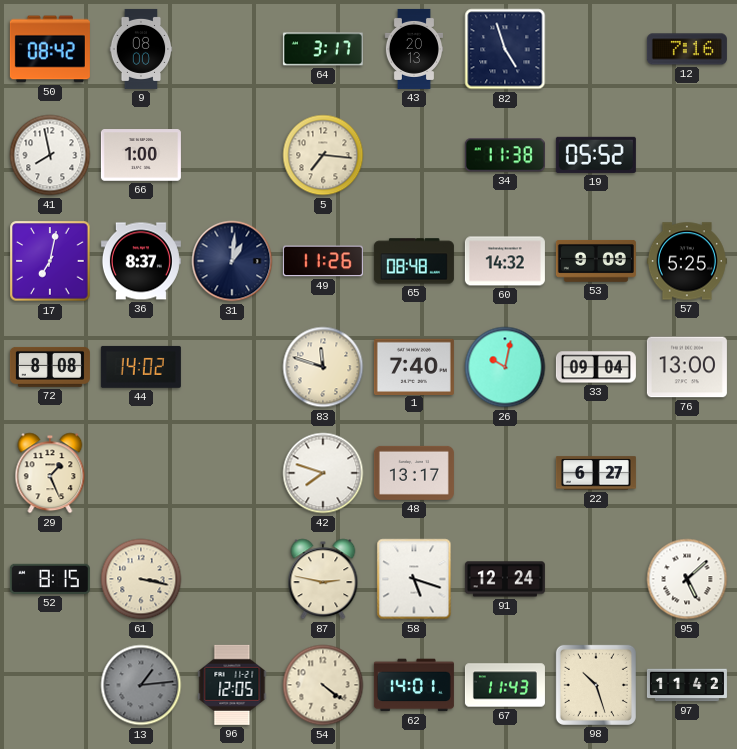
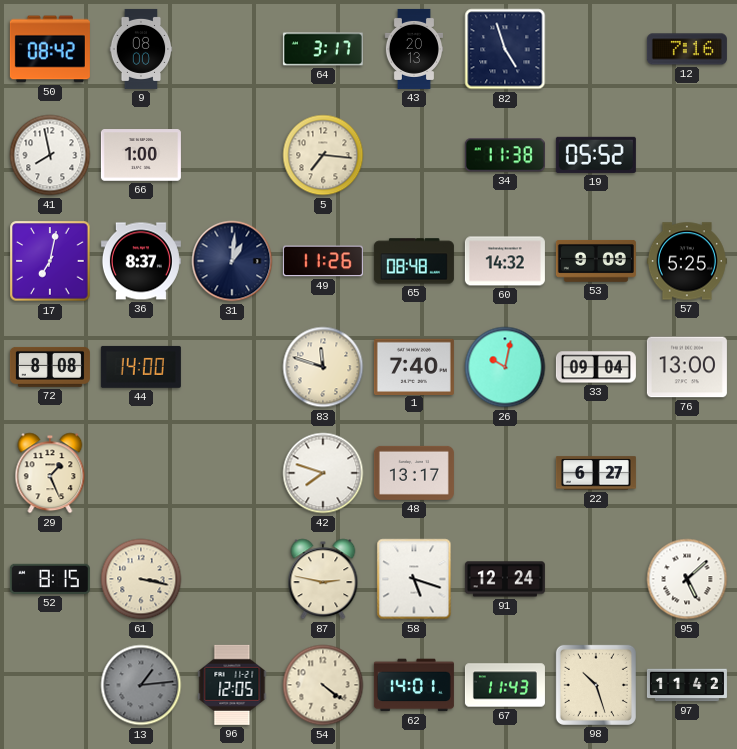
44: 14:02 -> 14:00 (141, 367)
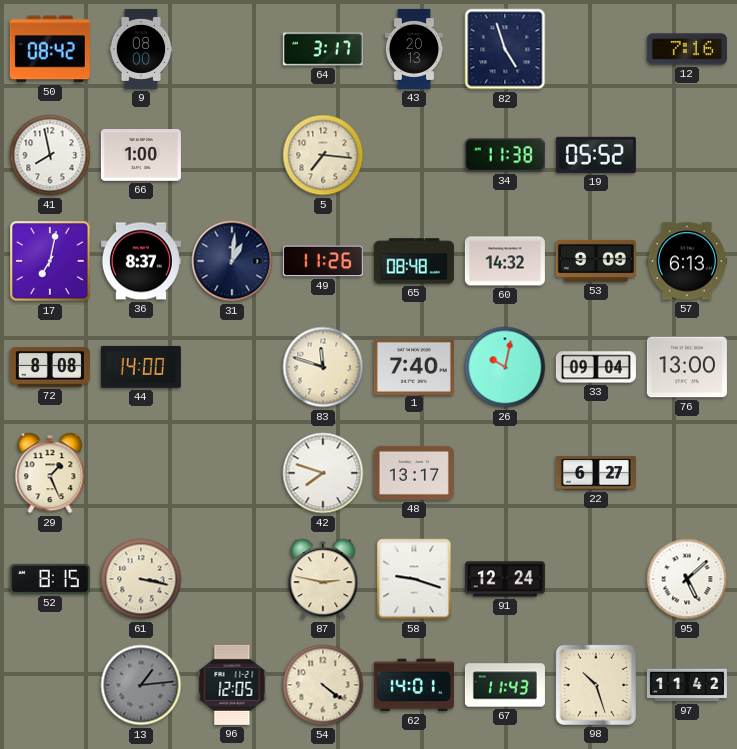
57: 5:25 -> 6:13 (687, 261)
58: 5:18 -> 9:18 (414, 579)
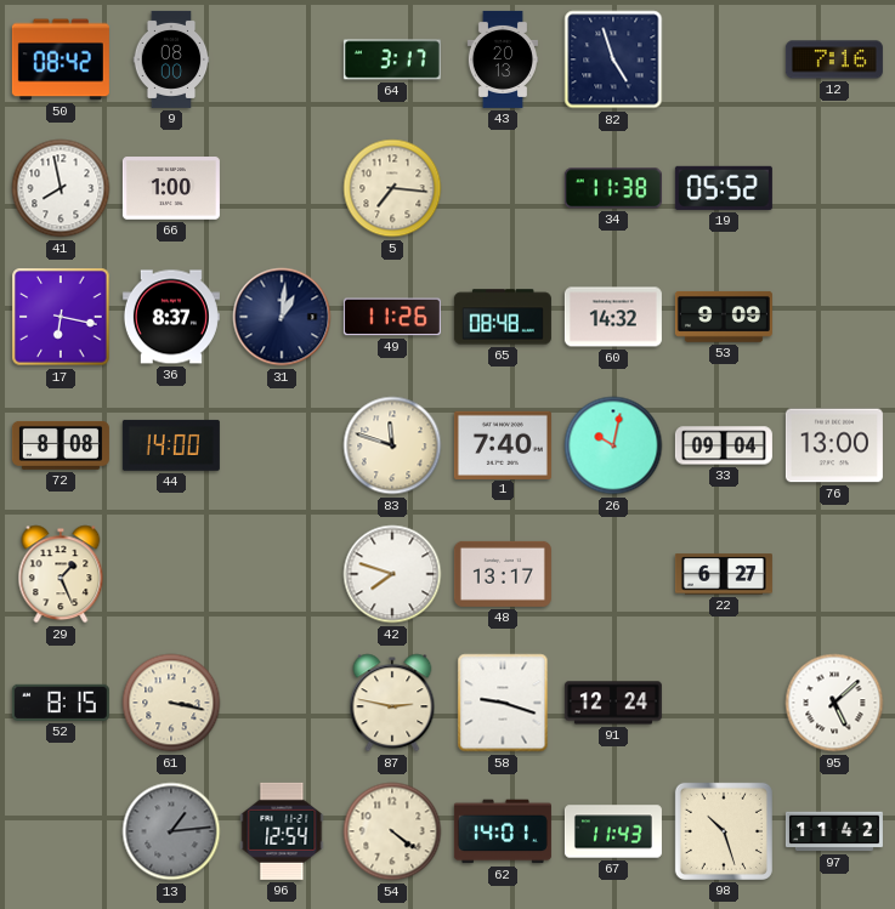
17: 7:02 -> 6:17 (61, 317)
57: 6:13 -> none (687, 261)
96: 12:05 -> 12:54 (282, 831)
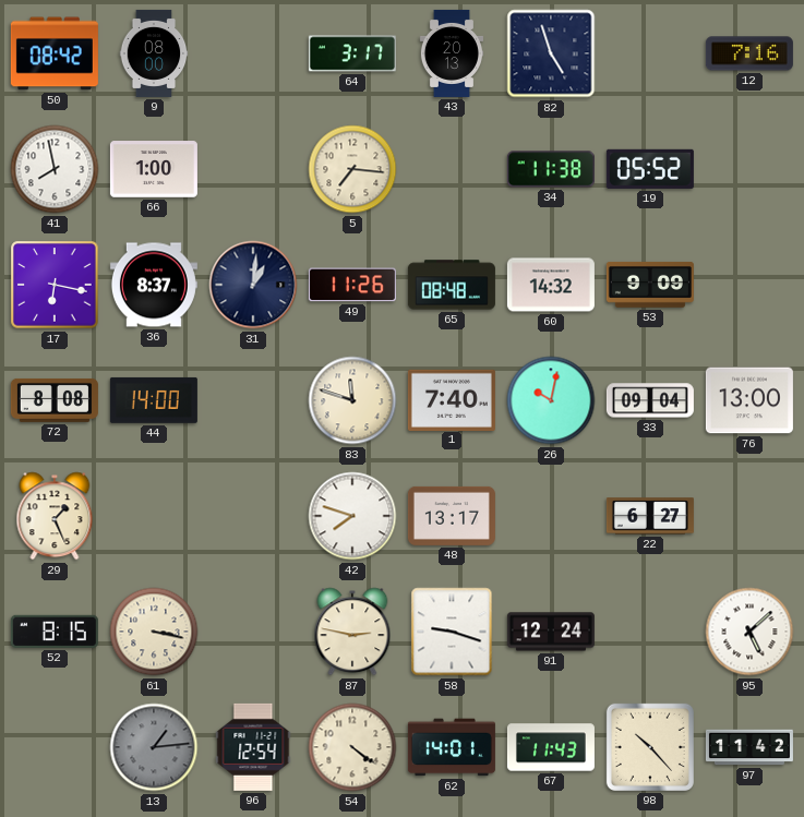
98: 10:27 -> 10:23 (650, 747)
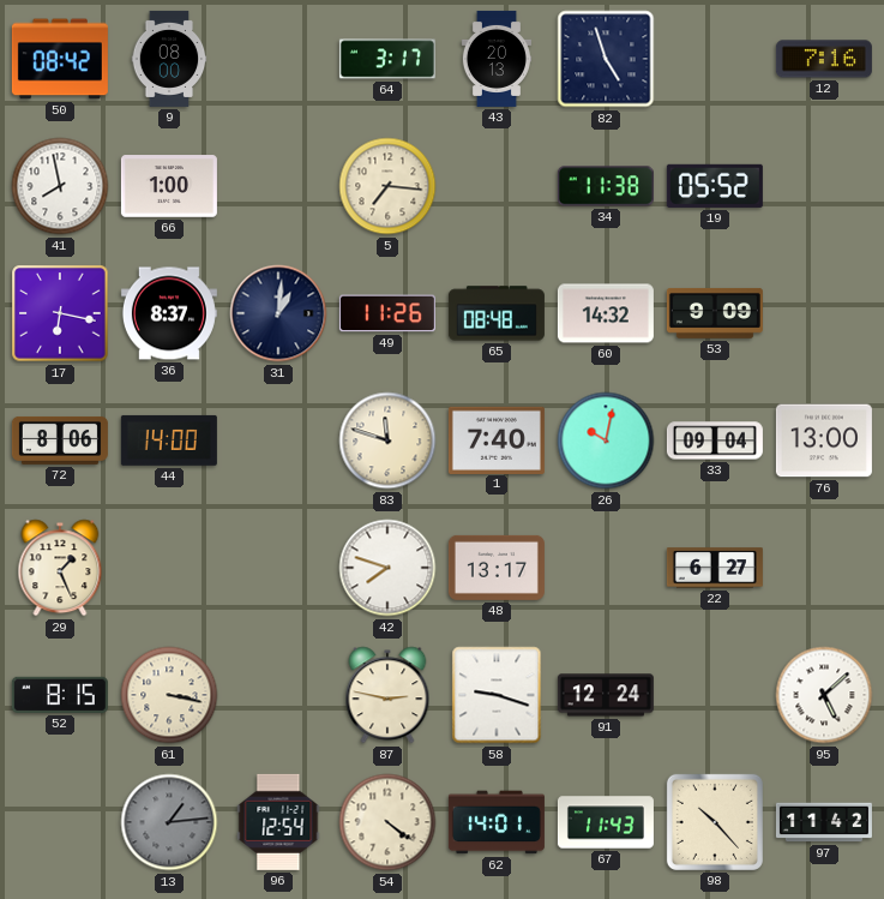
72: 8:08 -> 8:06 (60, 440)
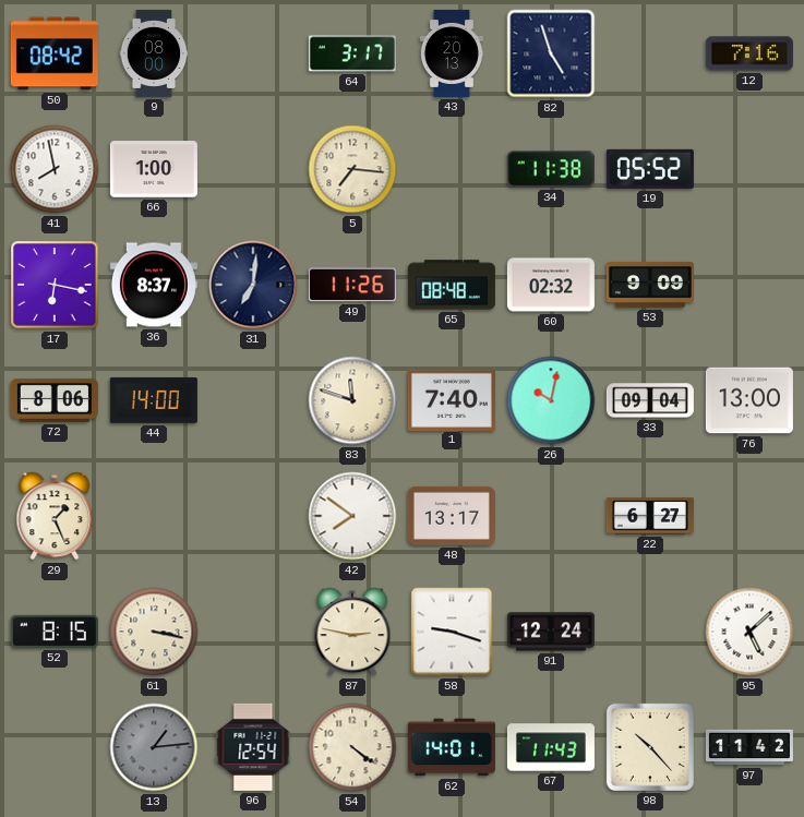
31: 1:01 -> 7:01 (253, 285)
60: 14:32 -> 02:32 (551, 285)
42: 7:48 -> 7:51 (352, 516)
